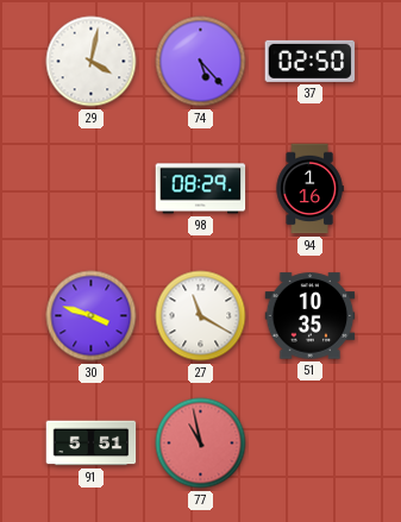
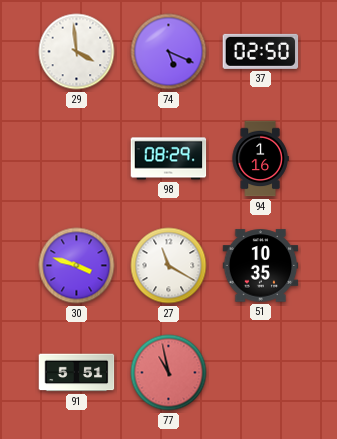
29: 4:02 -> 3:59 (77, 52)
74: 5:23 -> 5:19 (169, 52)
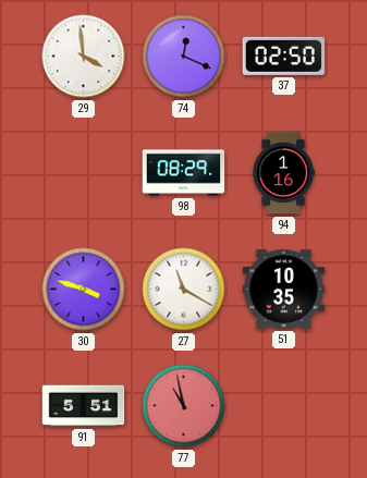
74: 5:19 -> 12:19 (184, 57)
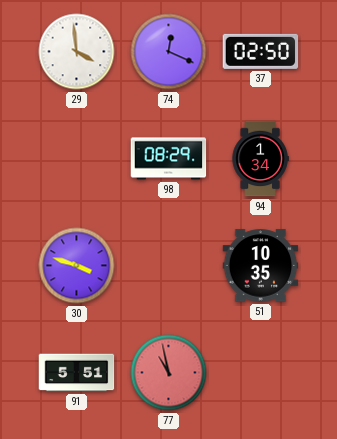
94: 1:16 -> 1:34 (260, 159)
27: 11:20 -> none (184, 290)
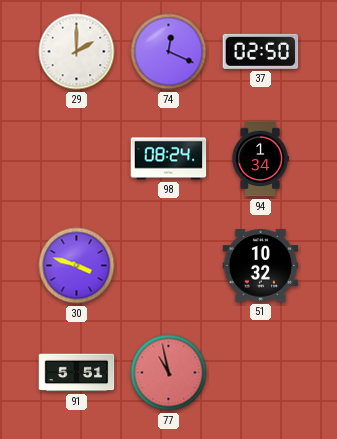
29: 3:59 -> 2:00 (77, 52)
98: 08:29 -> 08:24 (169, 159)
51: 10:35 -> 10:32 (261, 266)
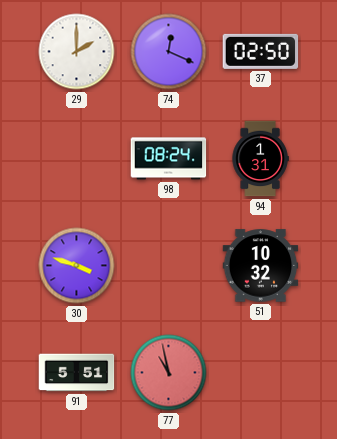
94: 1:34 -> 1:31 (260, 159)
